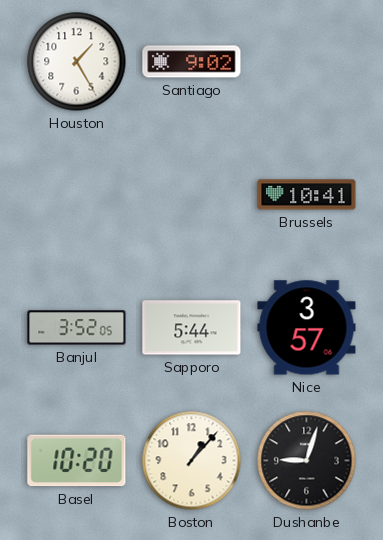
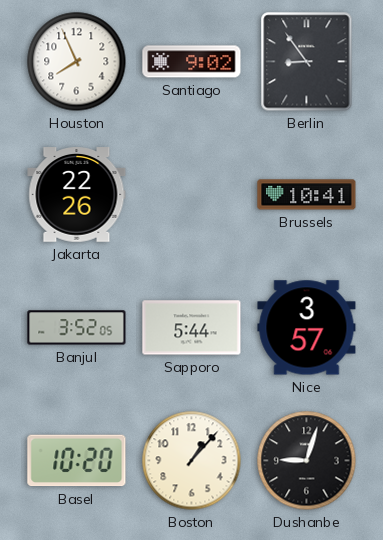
Houston: 1:25 -> 7:56 (77, 62)
Berlin: none -> 8:54 (307, 62)
Jakarta: none -> 22:26 (77, 195)
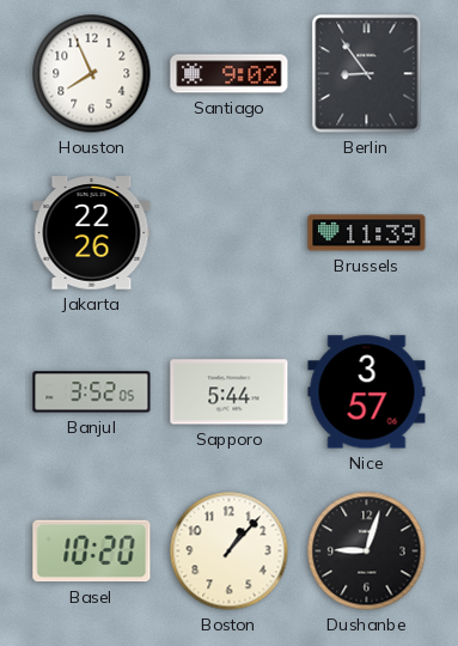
Brussels: 10:41 -> 11:39 (367, 233)
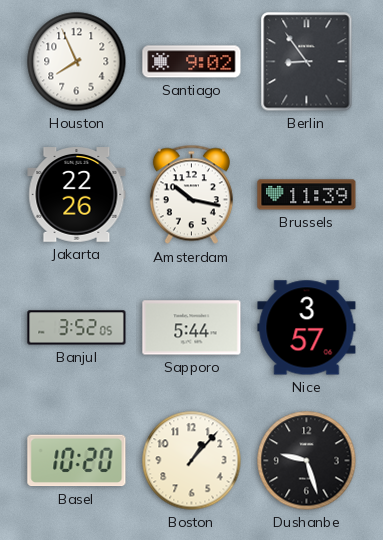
Amsterdam: none -> 10:17 (191, 195)
Dushanbe: 9:03 -> 9:27 (307, 461)
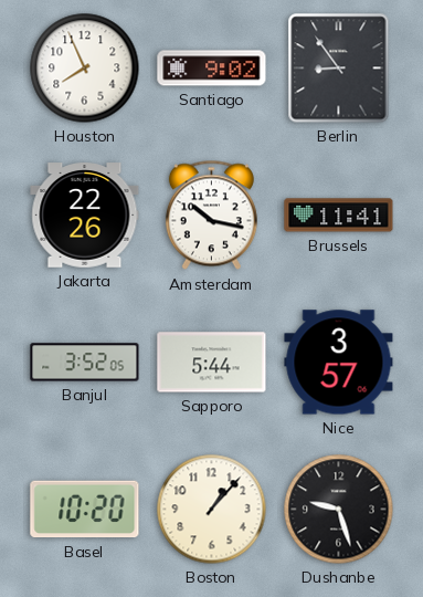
Brussels: 11:39 -> 11:41 (339, 216)
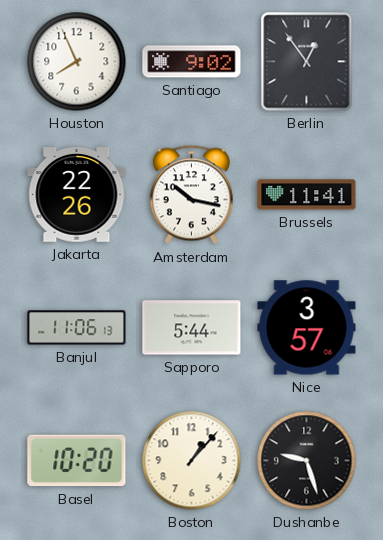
Berlin: 8:54 -> 12:54 (307, 62)
Banjul: 3:52 -> 11:06 (77, 328)
